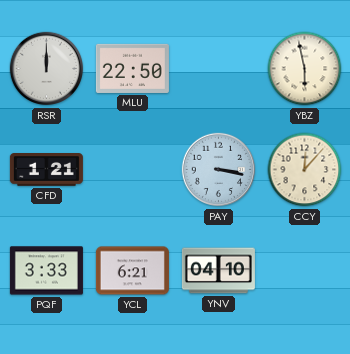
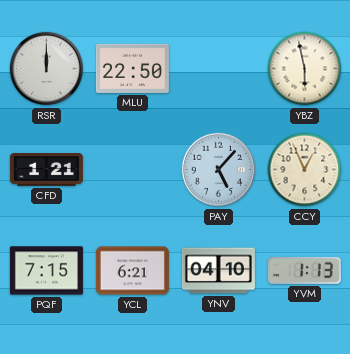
PAY: 3:17 -> 5:07 (219, 170)
CCY: 12:07 -> 12:56 (305, 170)
PQF: 3:33 -> 7:15 (46, 271)
YVM: none -> 1:13 (304, 270)
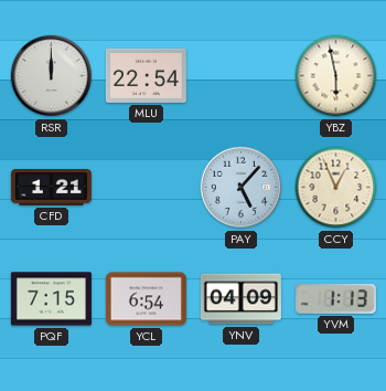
MLU: 22:50 -> 22:54 (146, 75)
YCL: 6:21 -> 6:54 (146, 299)
YNV: 04:10 -> 04:09 (240, 299)
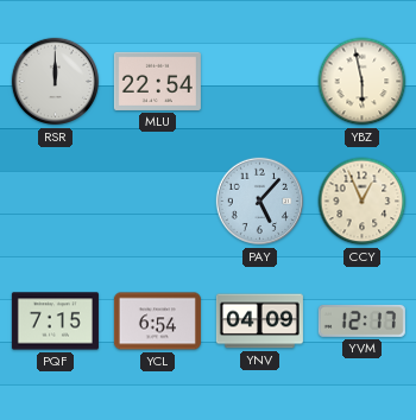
CFD: 1:21 -> none (51, 188)
YVM: 1:13 -> 12:17 (361, 320)
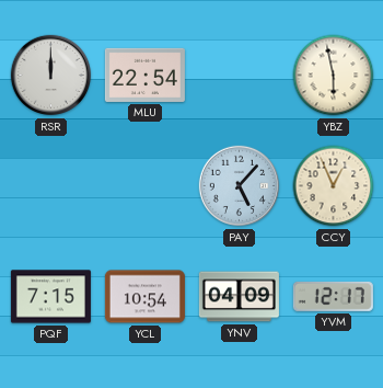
YCL: 6:54 -> 10:54 (144, 297)
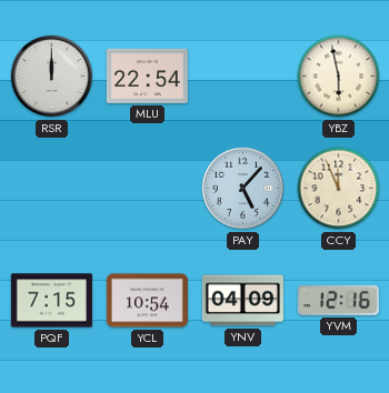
CCY: 12:56 -> 11:56 (339, 189)
YVM: 12:17 -> 12:16 (338, 300)
